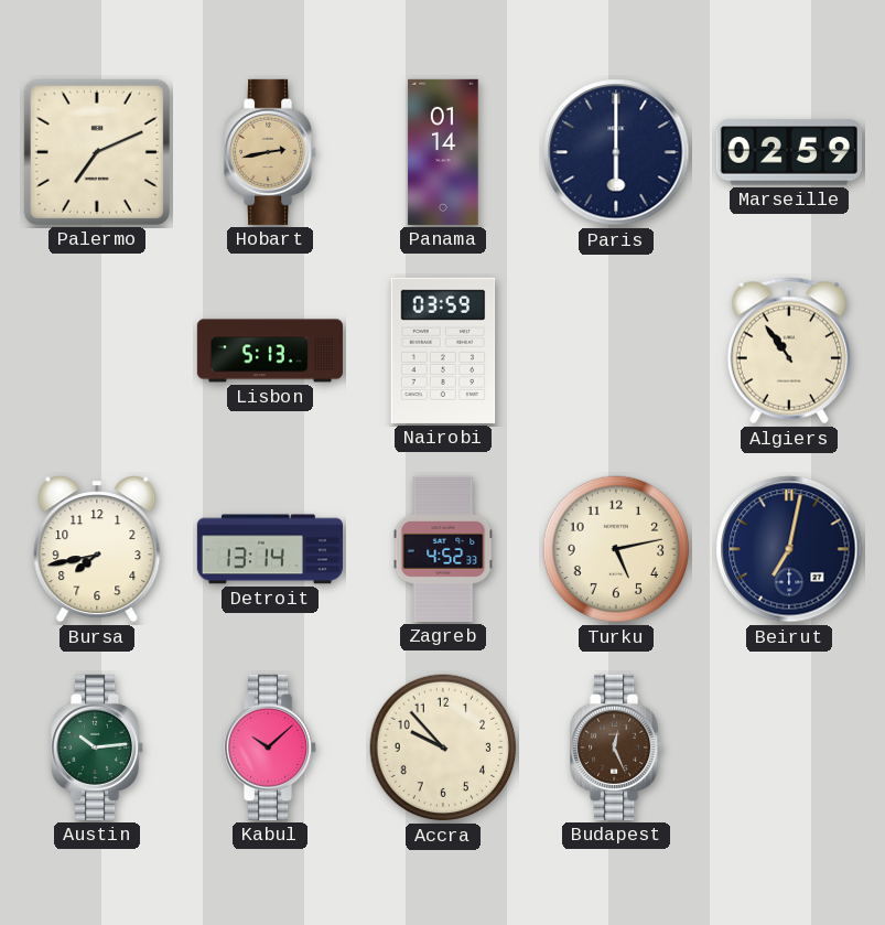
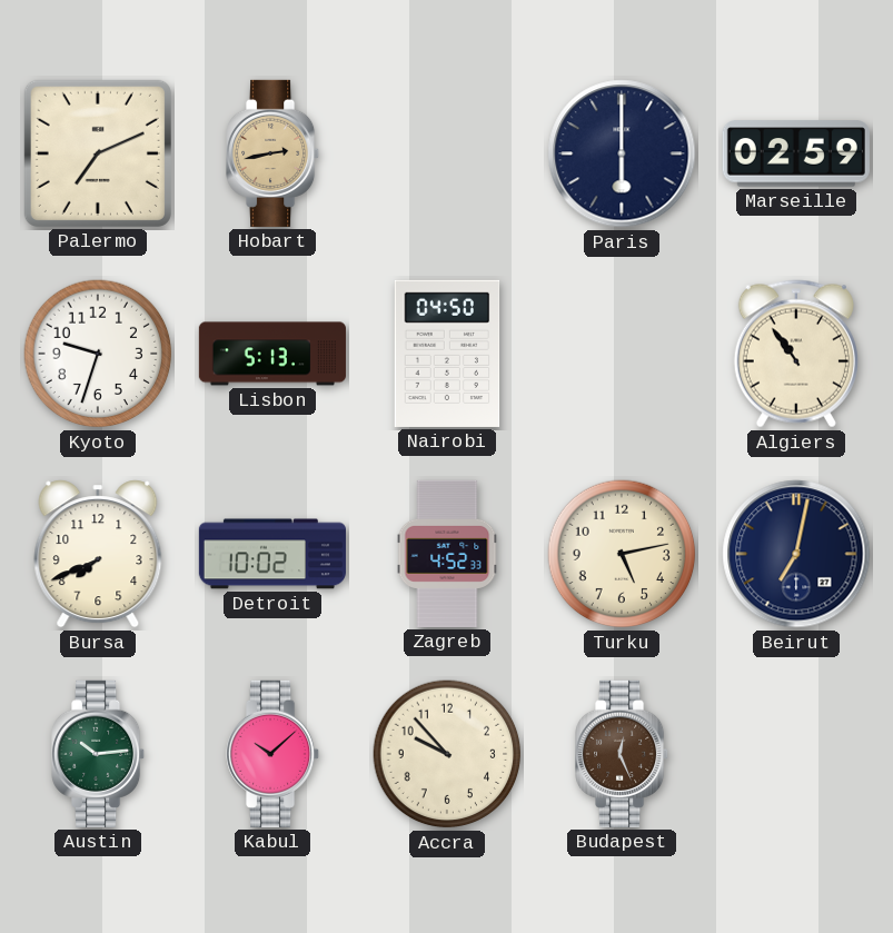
Panama: 01:14 -> none (443, 152)
Kyoto: none -> 9:33 (98, 354)
Nairobi: 03:59 -> 04:50 (447, 354)
Bursa: 7:43 -> 7:41 (98, 554)
Detroit: 13:14 -> 10:02 (272, 554)
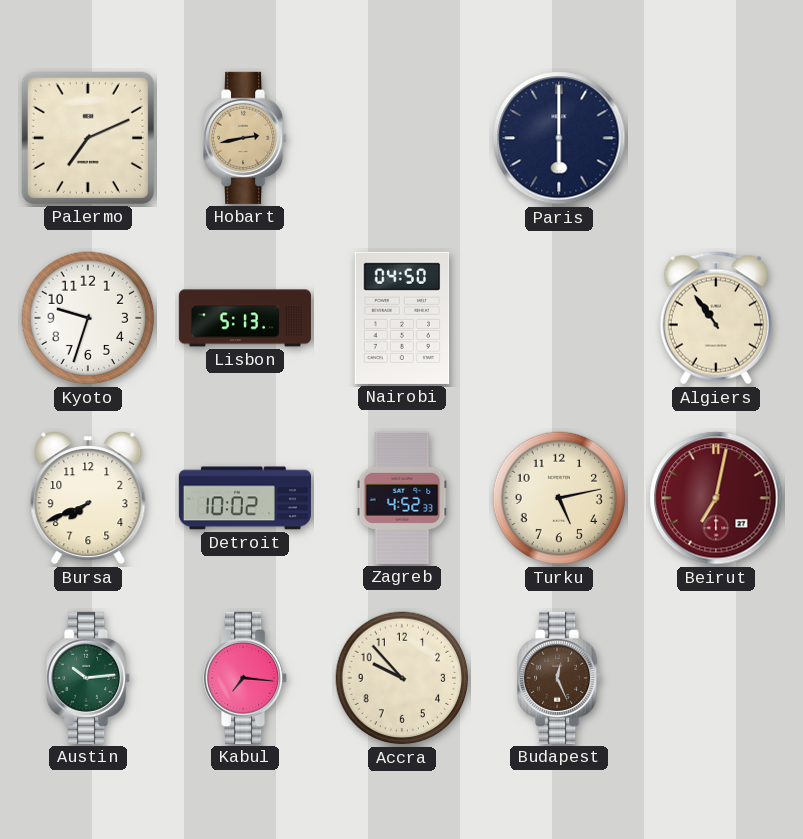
Marseille: 02:59 -> none (796, 153)
Beirut dial: navy -> burgundy (716, 498)
Kabul: 10:08 -> 7:16 (246, 678)
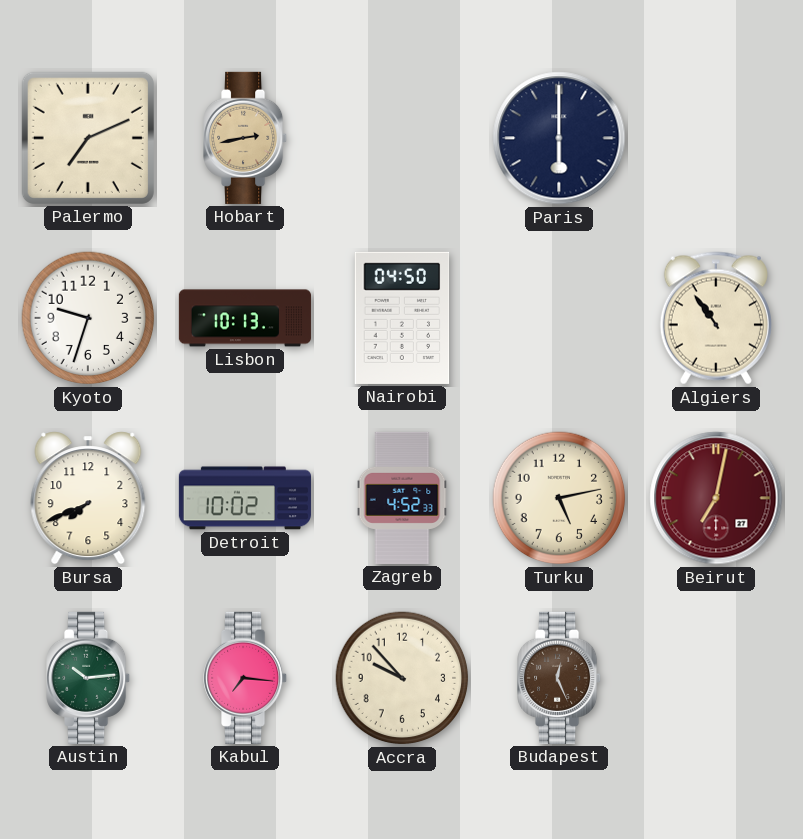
Lisbon: 5:13 -> 10:13 (245, 318)
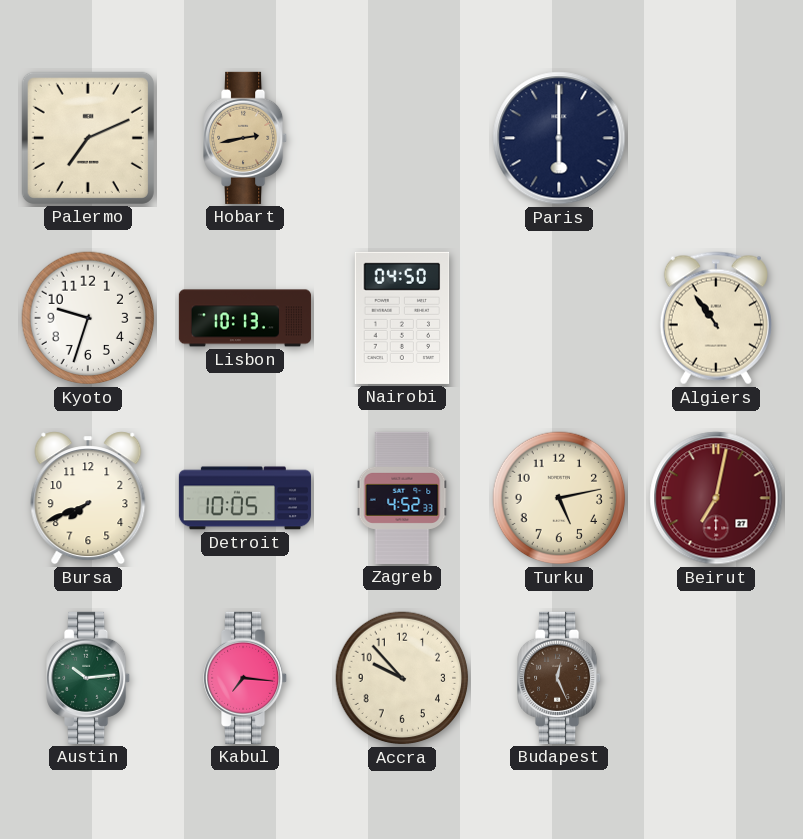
Detroit: 10:02 -> 10:05 (245, 498)
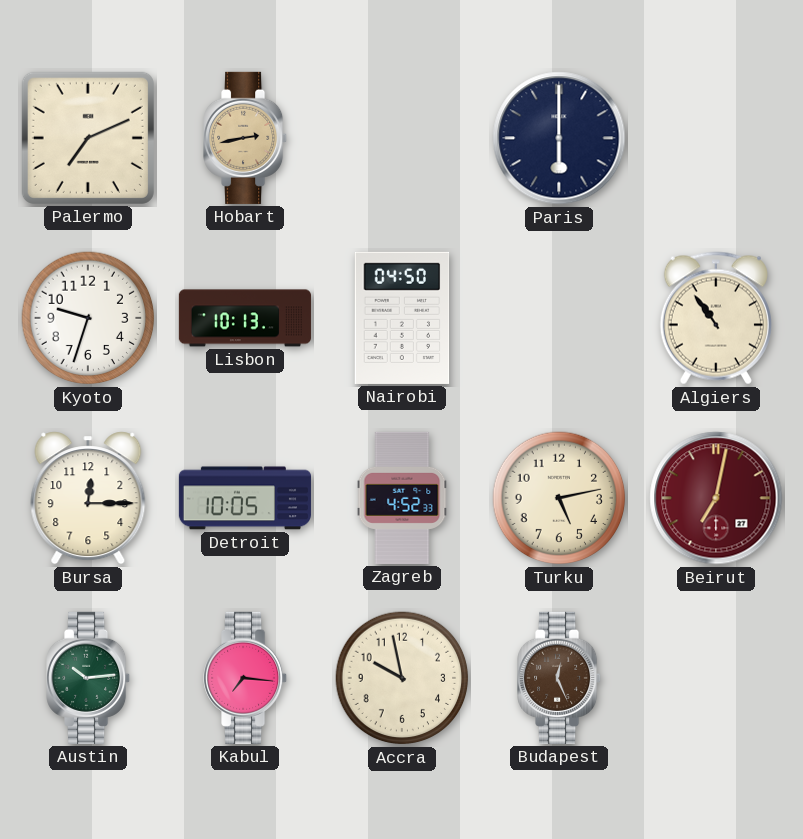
Bursa: 7:41 -> 12:15 (88, 498)
Accra: 9:53 -> 9:58 (402, 678)
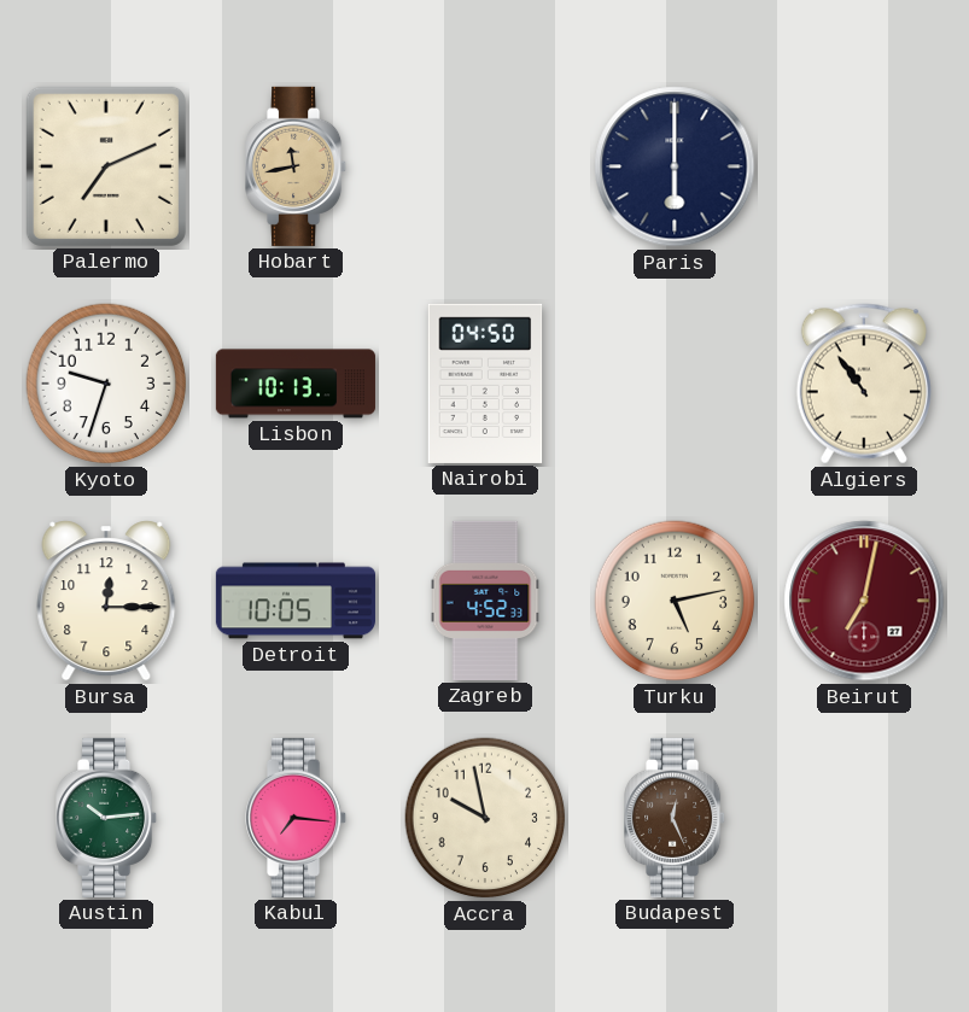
Hobart: 2:43 -> 11:43 (297, 166)
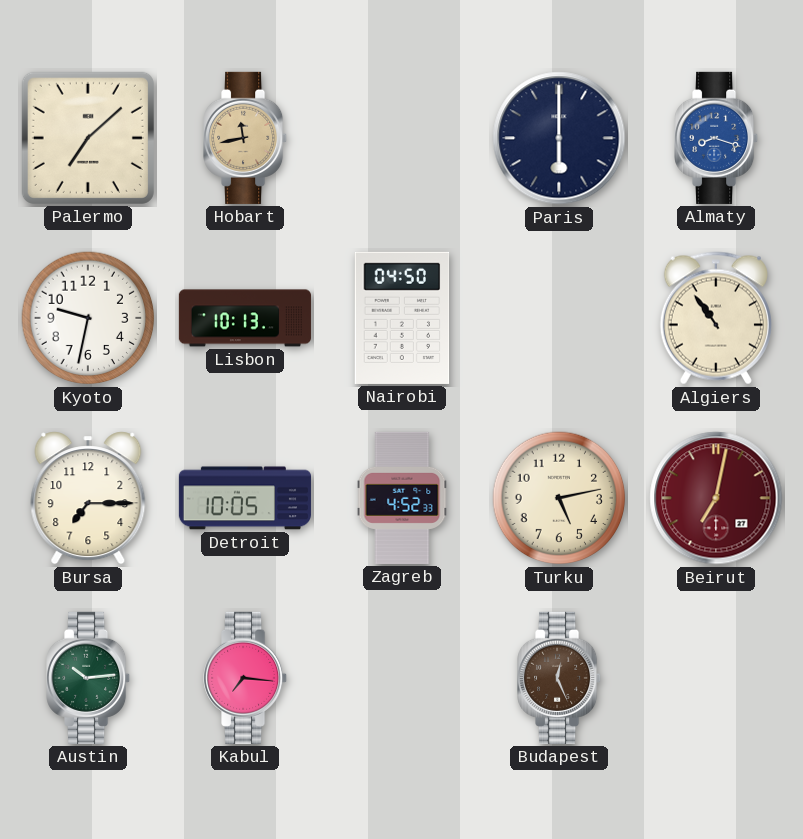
Palermo: 7:11 -> 7:08 (88, 138)
Almaty: none -> 8:18 (717, 138)
Kyoto: 9:33 -> 9:32 (88, 318)
Bursa: 12:15 -> 7:15 (88, 498)
Accra: 9:58 -> none (485, 818)
